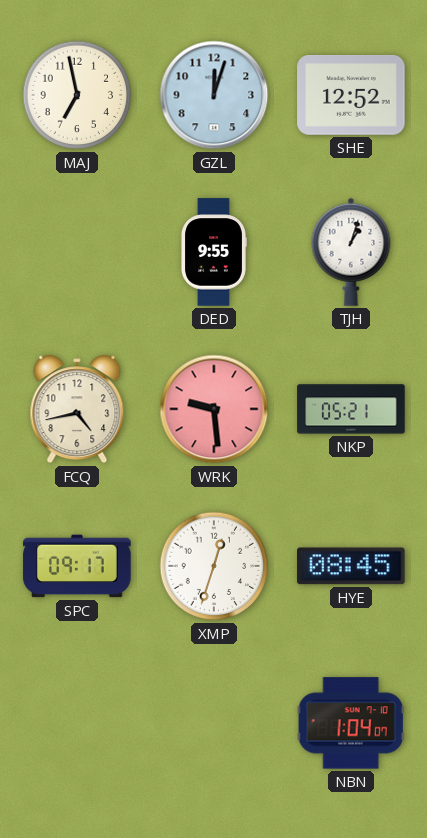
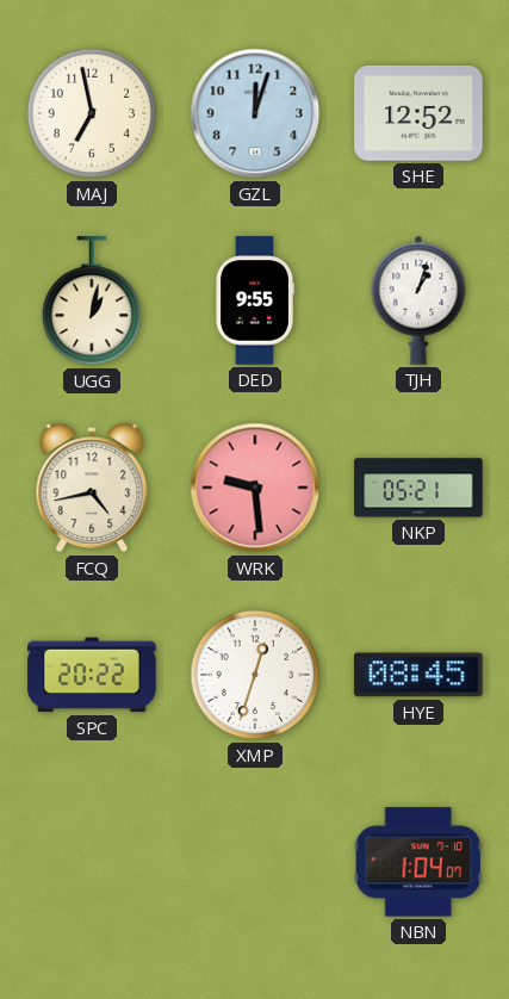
UGG: none -> 1:02 (91, 302)
SPC: 09:17 -> 20:22 (92, 675)
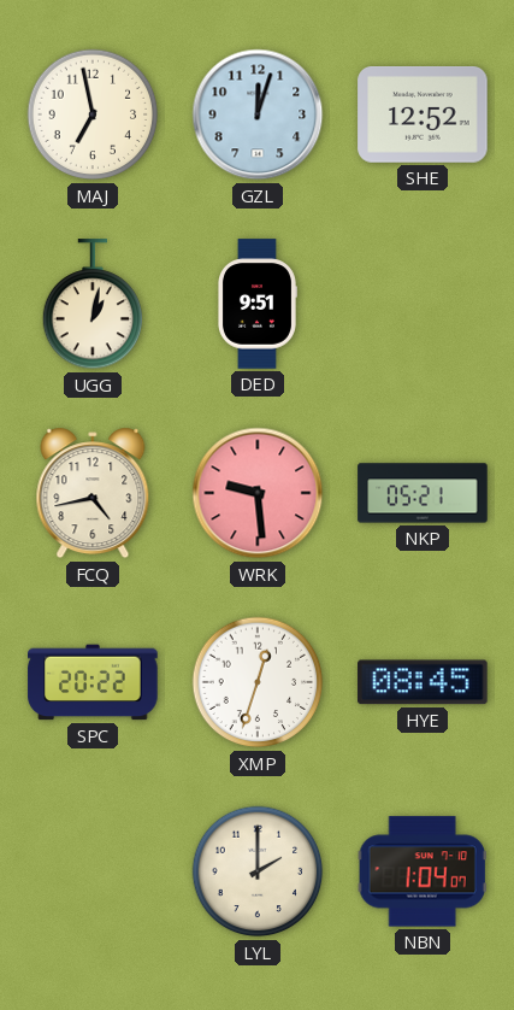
DED: 9:55 -> 9:51 (258, 304)
TJH: 1:03 -> none (418, 300)
LYL: none -> 2:00 (258, 871)
